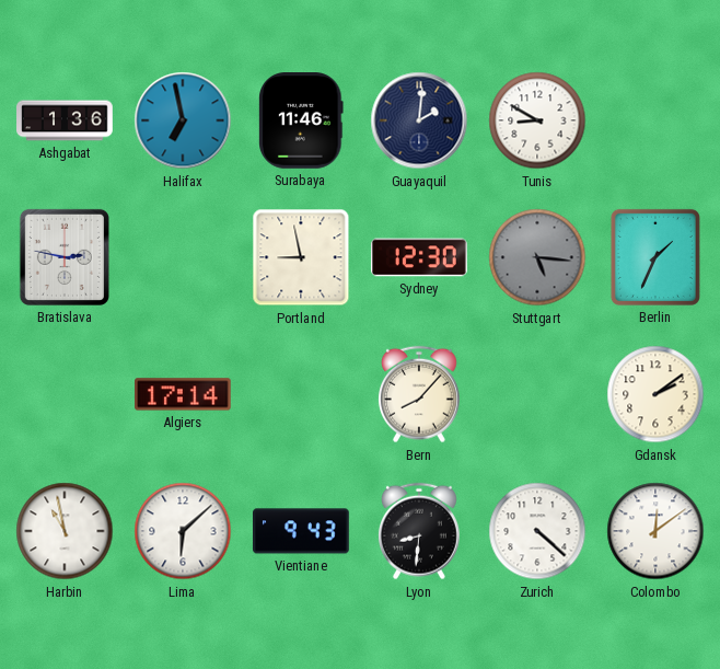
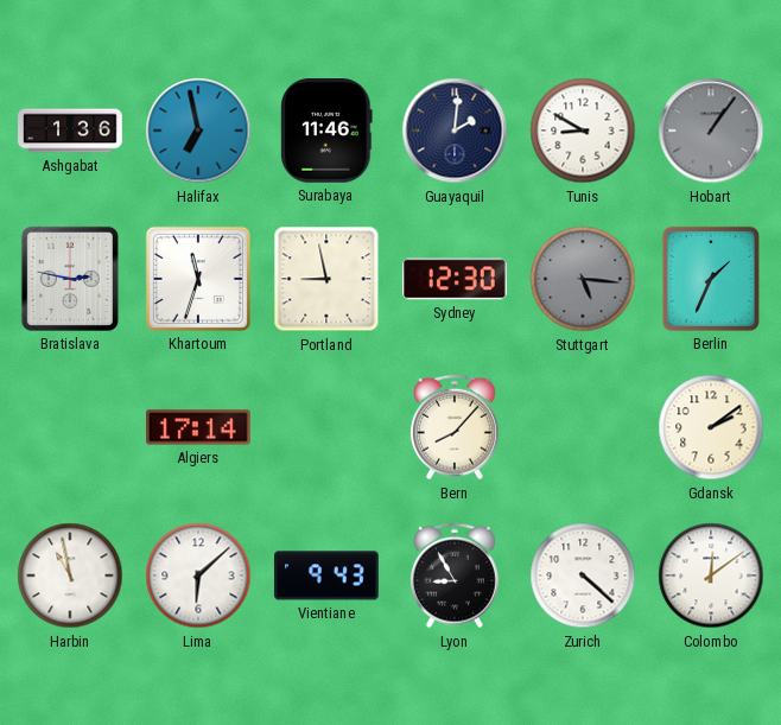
Hobart: none -> 1:06 (711, 131)
Khartoum: none -> 11:33 (198, 279)
Lyon: 8:31 -> 8:55 (455, 575)
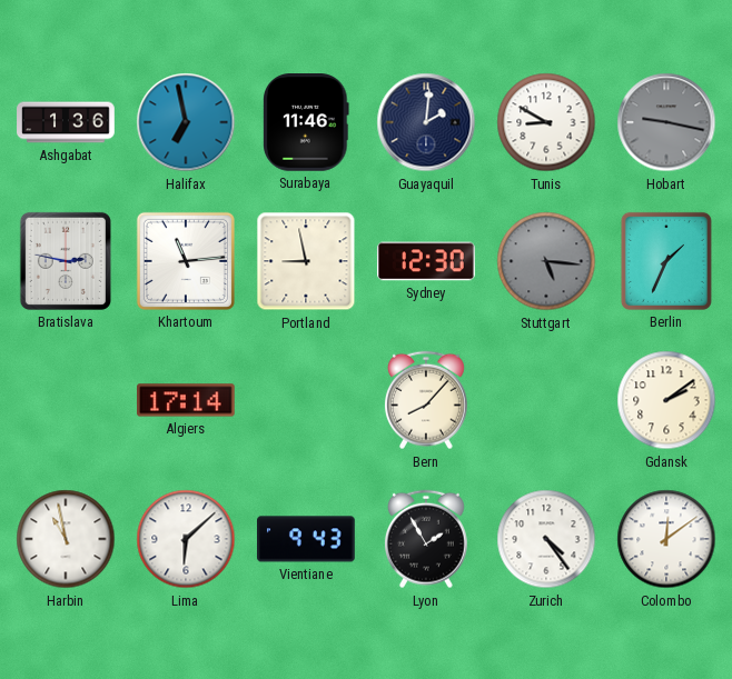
Hobart: 1:06 -> 9:17 (666, 122)
Khartoum: 11:33 -> 11:14 (186, 261)
Lyon: 8:55 -> 1:55 (426, 539)
Zurich: 4:22 -> 4:24 (546, 539)
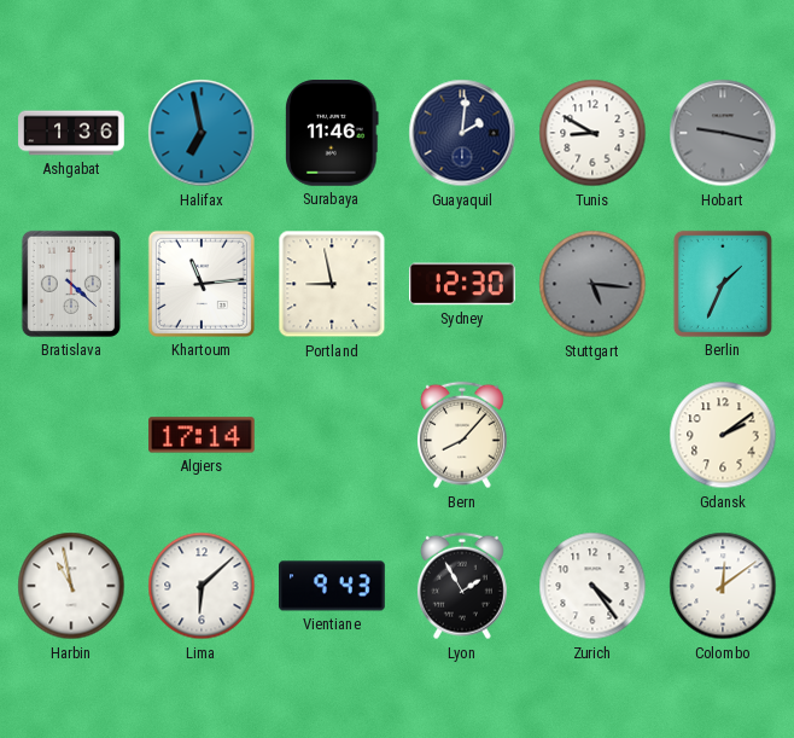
Bratislava: 2:47 -> 4:22 (71, 284)
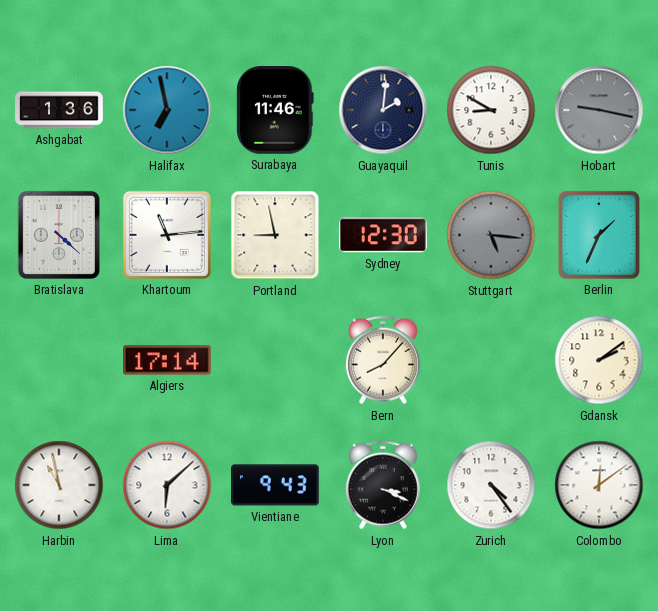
Lyon: 1:55 -> 3:19 (383, 485)
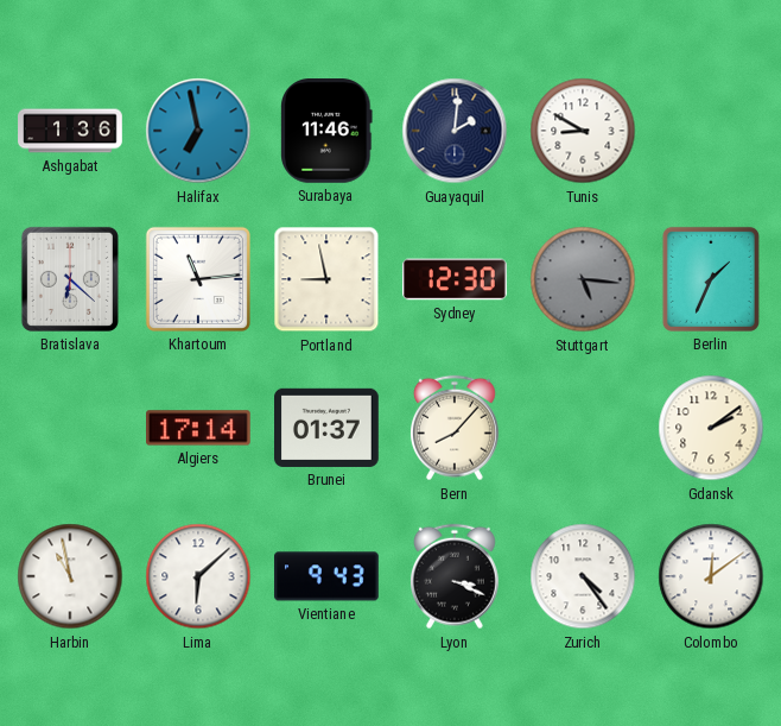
Hobart: 9:17 -> none (599, 110)
Bratislava: 4:22 -> 6:22 (70, 279)
Brunei: none -> 01:37 (326, 428)
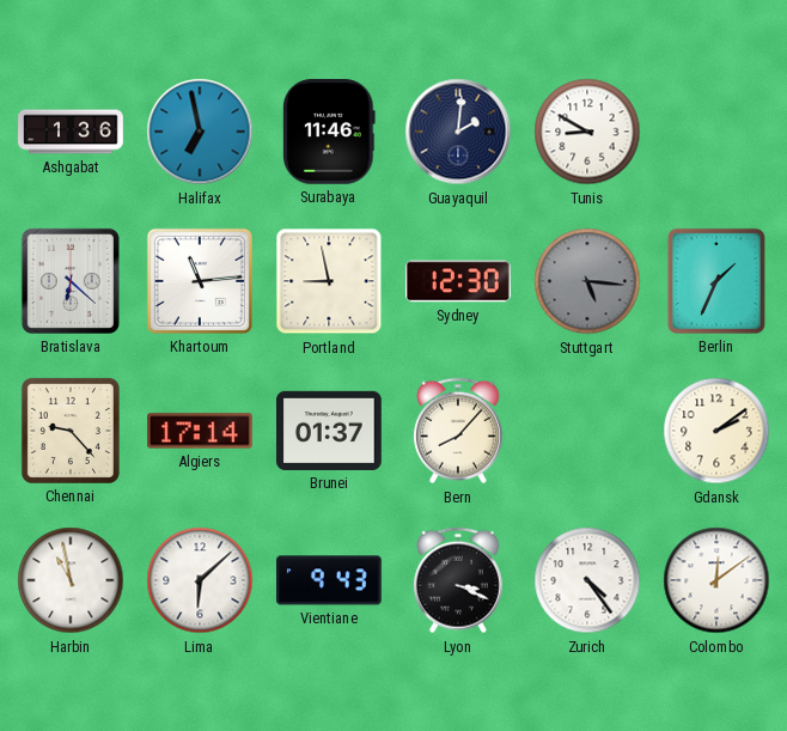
Chennai: none -> 9:23 (71, 431)
